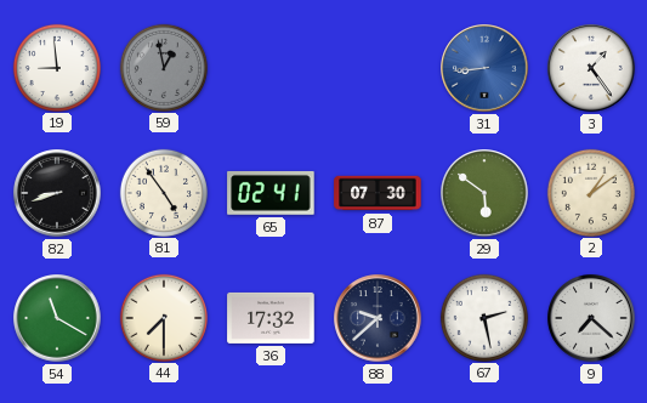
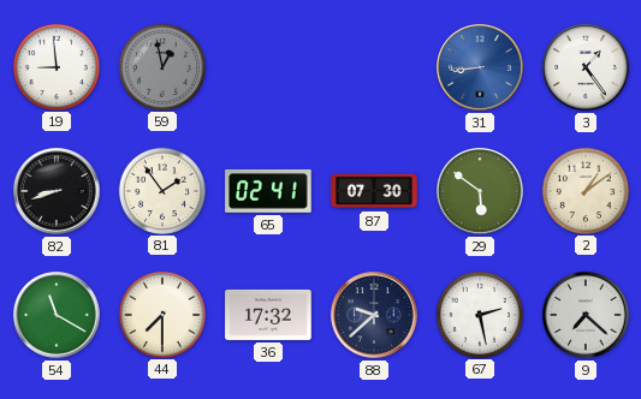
81: 4:54 -> 1:54 (161, 190)
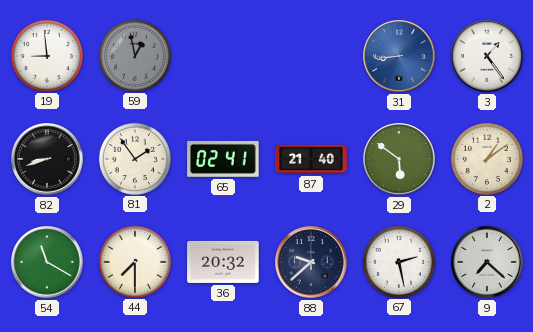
87: 07:30 -> 21:40 (311, 159)
36: 17:32 -> 20:32 (223, 262)
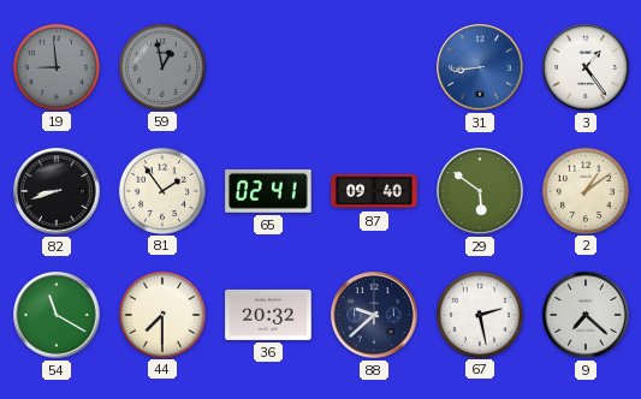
19 dial: white -> grey (55, 66)
87: 21:40 -> 09:40 (374, 191)
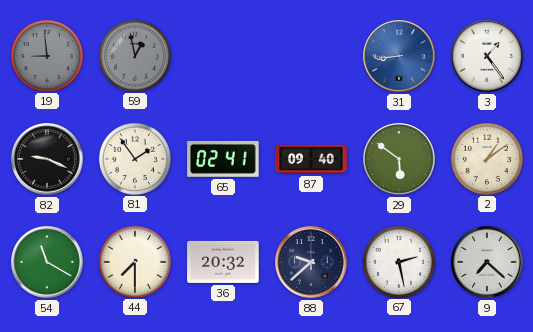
82: 8:42 -> 9:19 (47, 159)
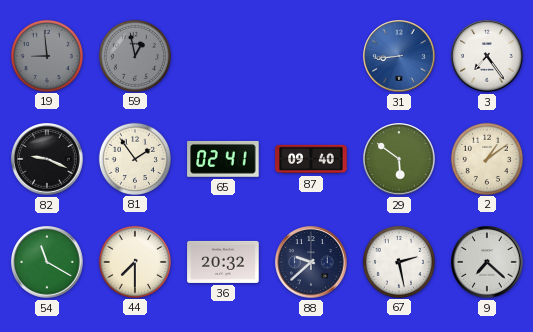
3: 1:24 -> 7:24 (487, 56)
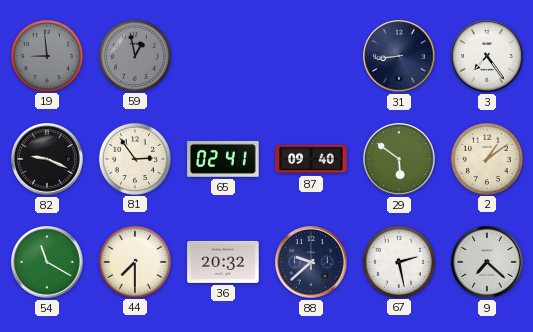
31 dial: blue -> navy (399, 56)
81: 1:54 -> 2:54 (134, 158)
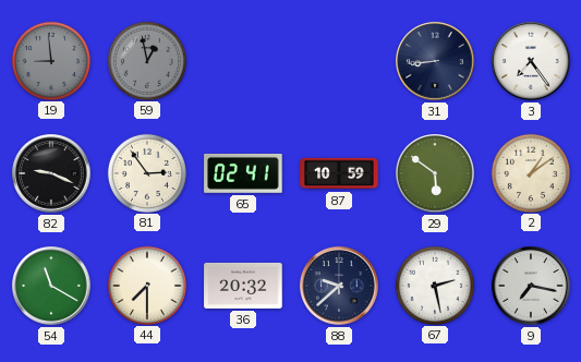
87: 09:40 -> 10:59 (339, 173)
9: 7:22 -> 7:17 (531, 286)
